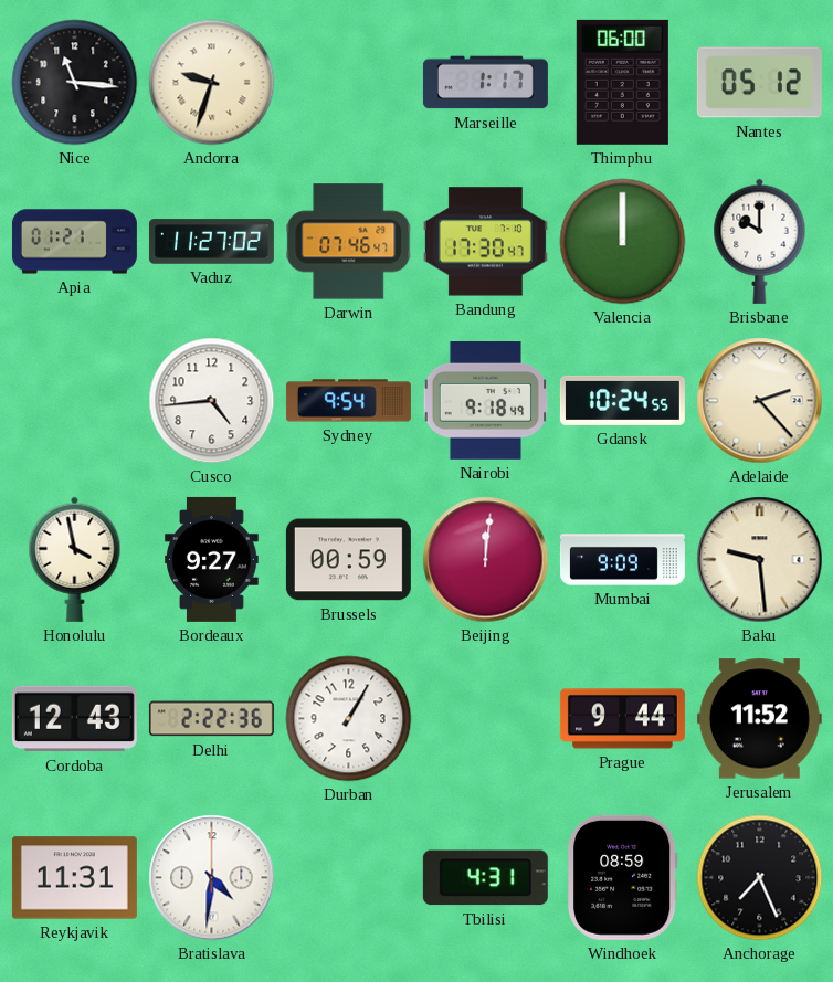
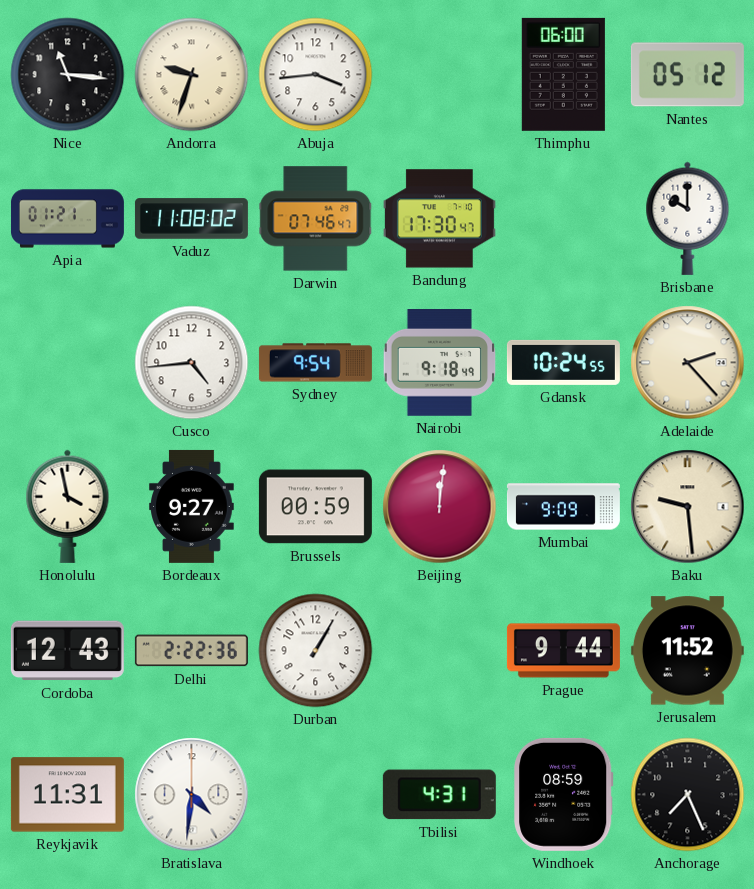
Abuja: none -> 3:44 (316, 75)
Marseille: 1:17 -> none (485, 83)
Vaduz: 11:27 -> 11:08 (191, 219)
Valencia: 12:00 -> none (623, 242)
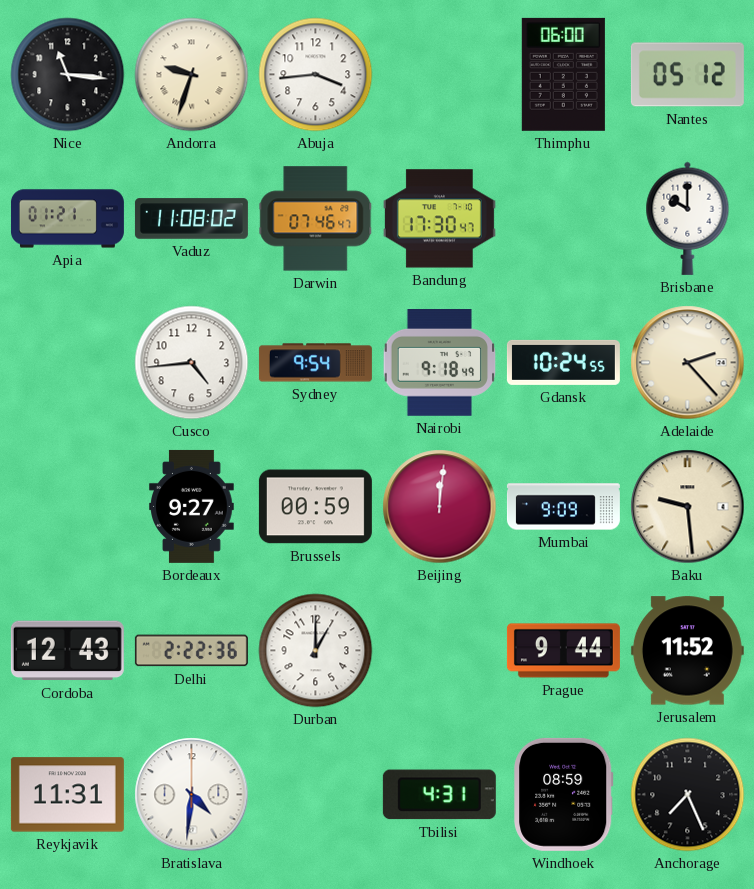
Honolulu: 3:58 -> none (68, 506)
Durban: 1:05 -> 1:00 (316, 651)
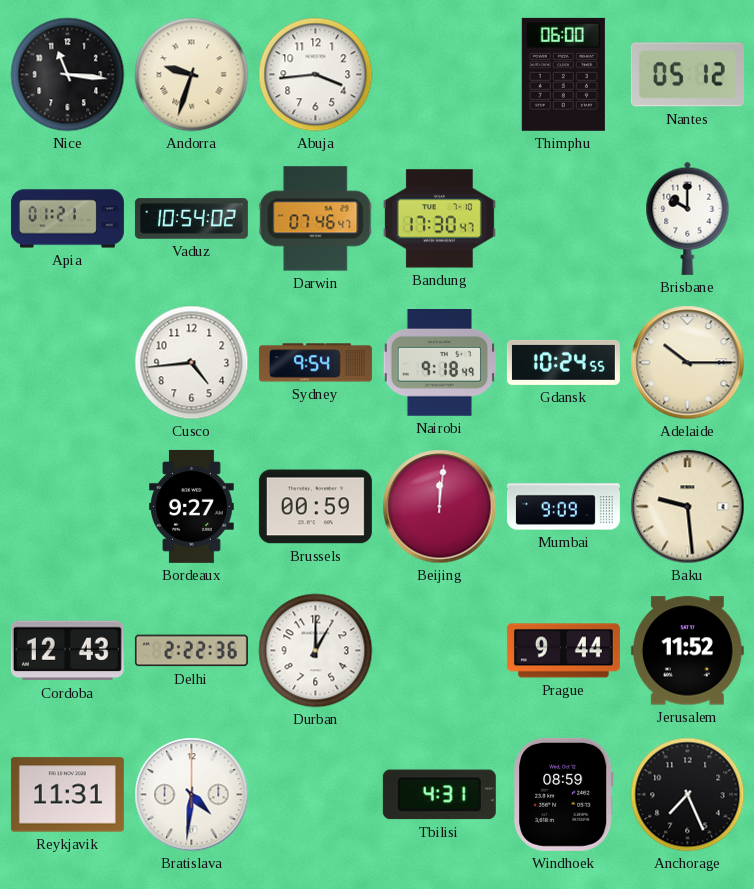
Vaduz: 11:08 -> 10:54 (191, 219)
Adelaide: 2:23 -> 10:15 (688, 363)
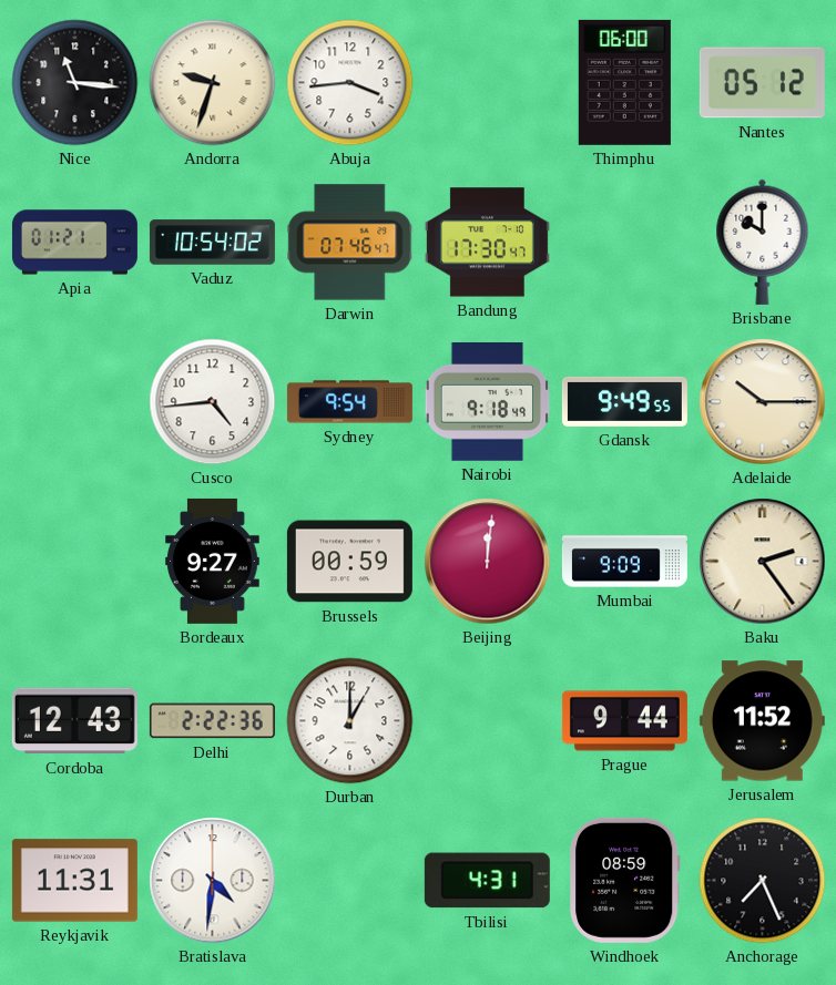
Gdansk: 10:24 -> 9:49 (624, 401)
Baku: 9:29 -> 2:24 (763, 562)
